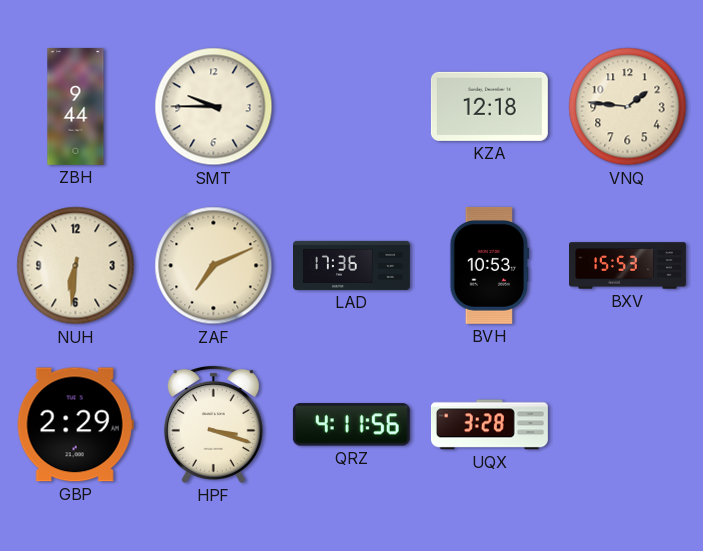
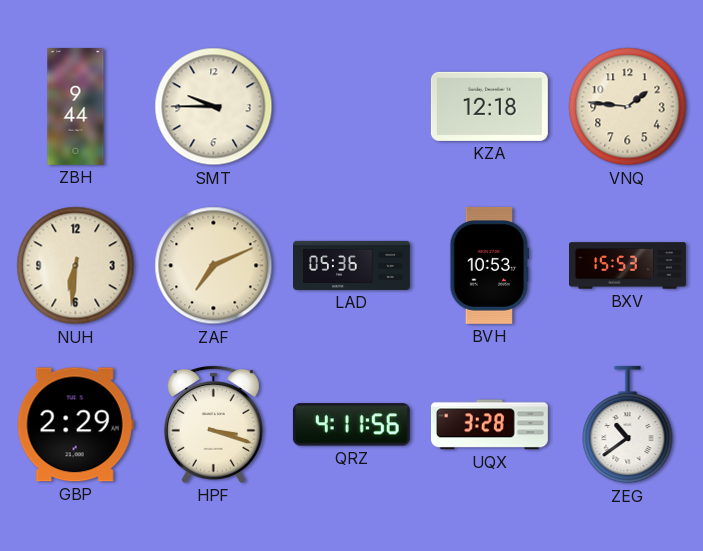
LAD: 17:36 -> 05:36 (352, 265)
ZEG: none -> 10:39 (628, 425)
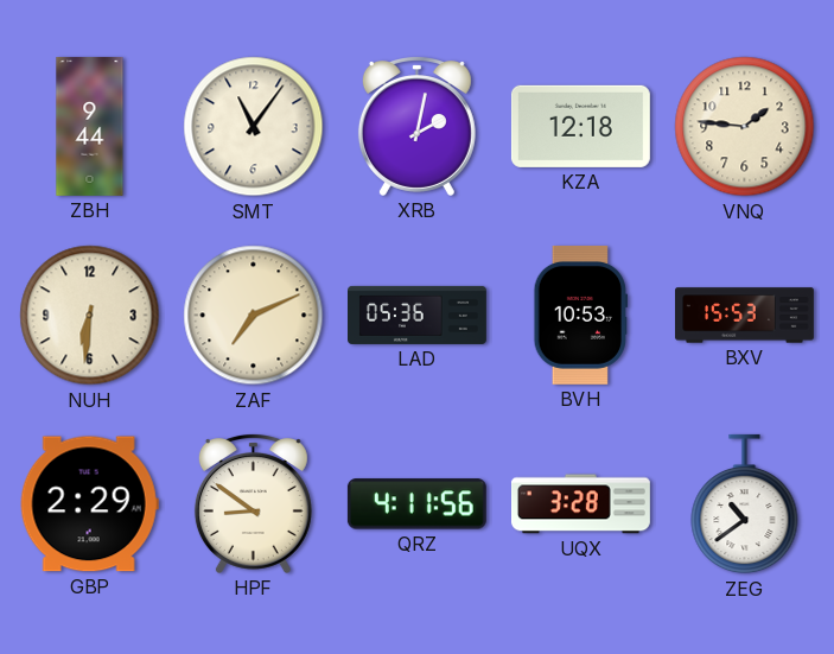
SMT: 9:45 -> 11:06 (254, 127)
XRB: none -> 2:02 (416, 127)
HPF: 3:18 -> 8:51 (253, 504)
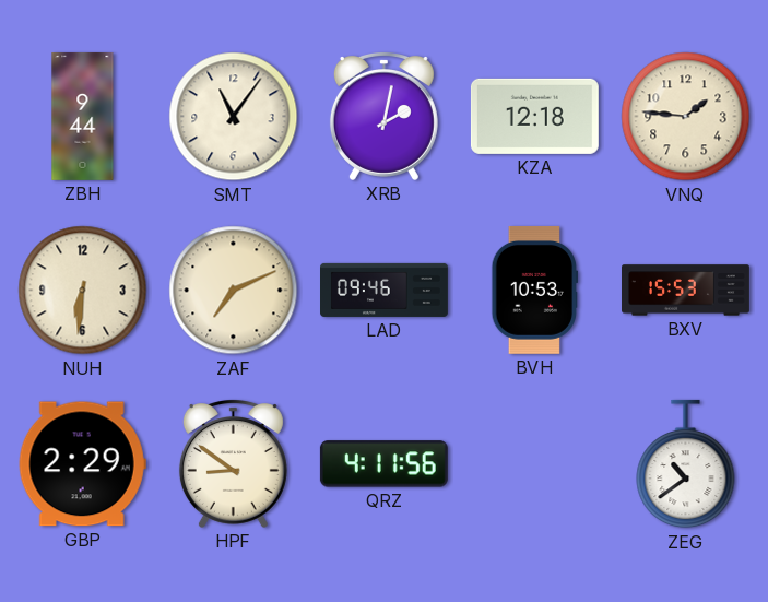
LAD: 05:36 -> 09:46 (385, 290)
UQX: 3:28 -> none (580, 504)
